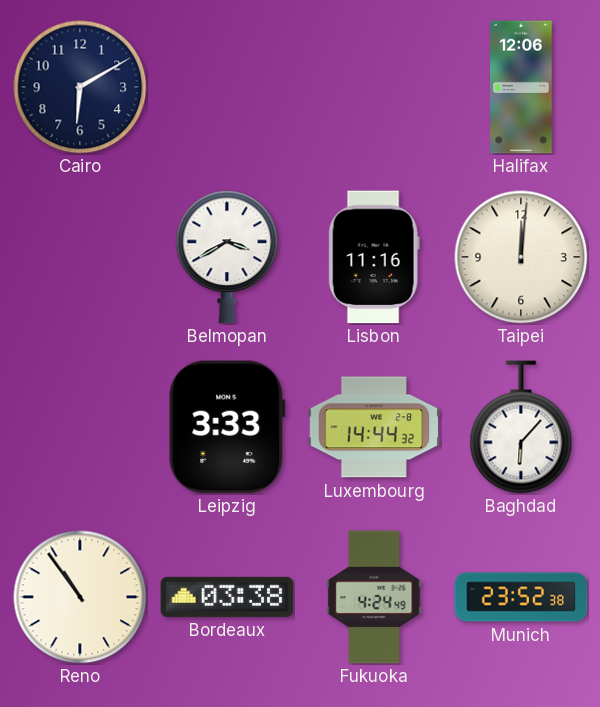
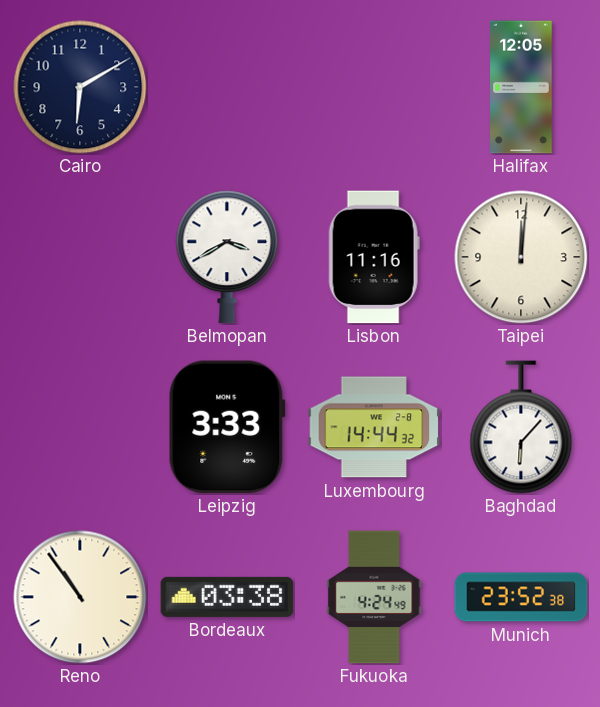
Halifax: 12:06 -> 12:05 (521, 87)
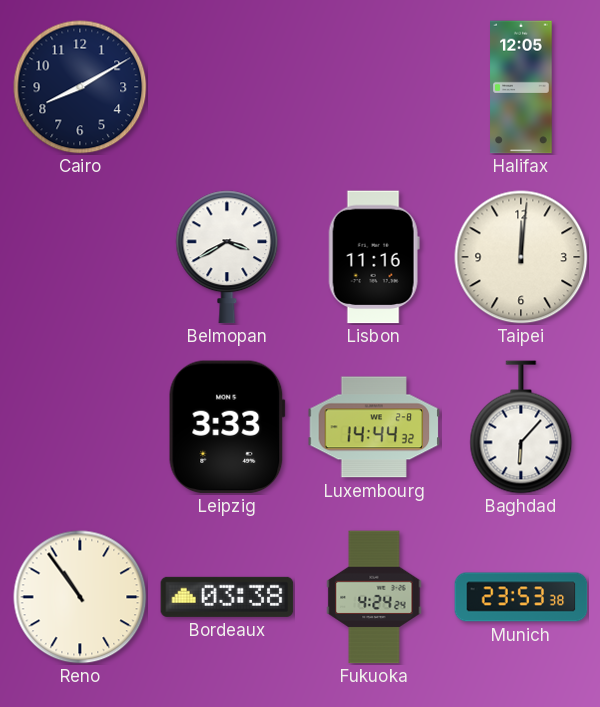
Cairo: 6:10 -> 8:10 (80, 87)
Fukuoka: 4:24:49 -> 4:24:24 (374, 597)
Munich: 23:52 -> 23:53 (521, 597)
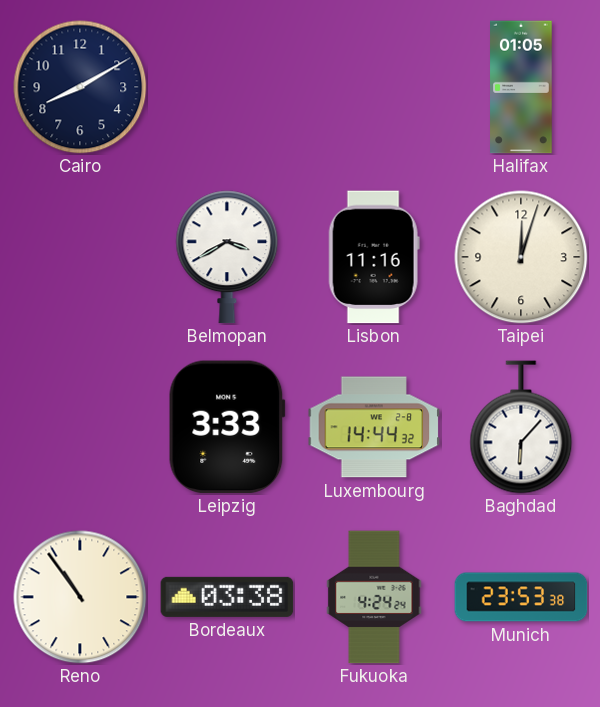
Halifax: 12:05 -> 01:05 (521, 87)
Taipei: 12:01 -> 12:03 (521, 257)
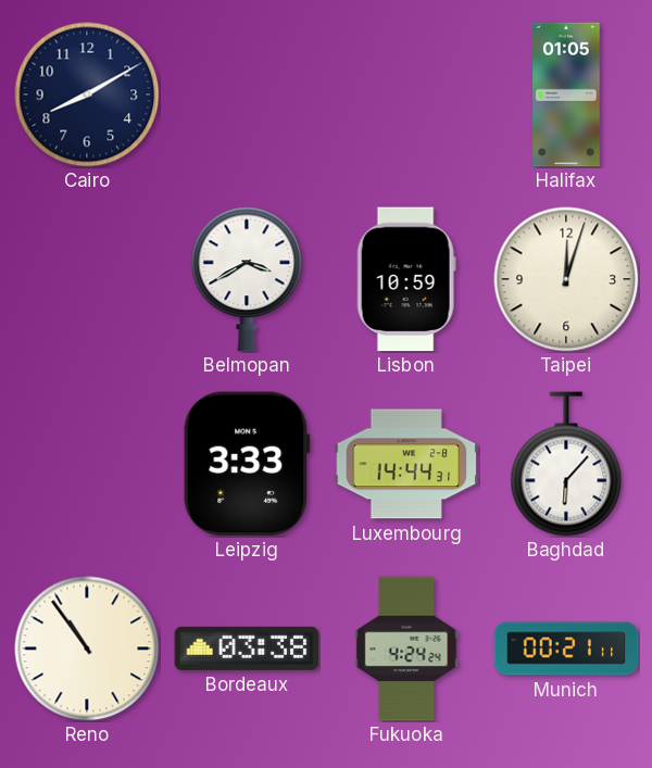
Lisbon: 11:16 -> 10:59 (406, 279)
Luxembourg: 14:44:32 -> 14:44:31 (406, 464)
Munich: 23:53 -> 00:21 (566, 649)
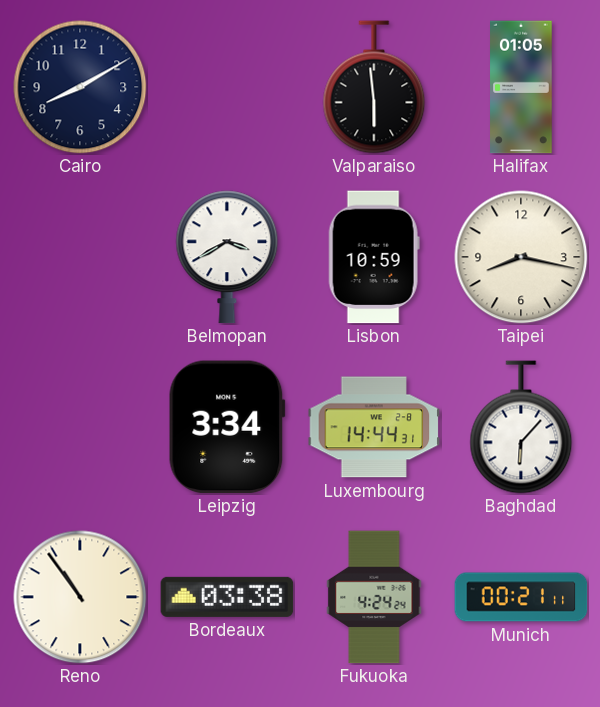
Valparaiso: none -> 5:59 (374, 87)
Taipei: 12:03 -> 8:17 (521, 257)
Leipzig: 3:33 -> 3:34 (227, 427)
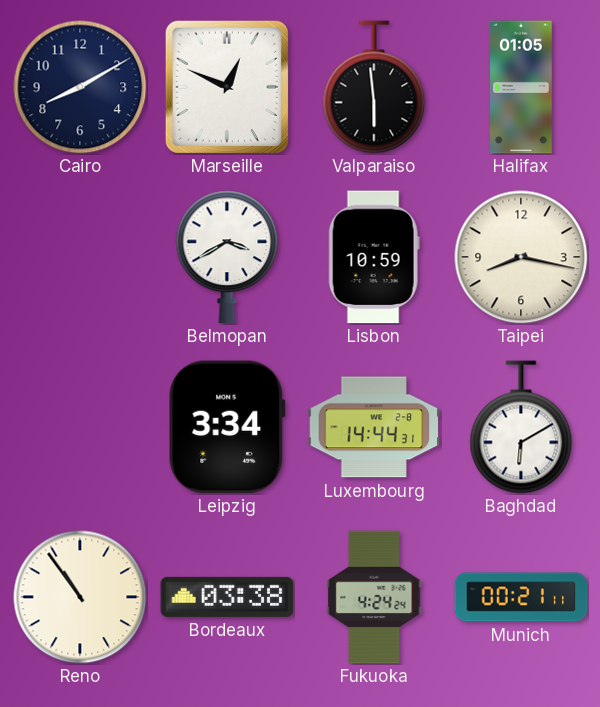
Marseille: none -> 12:49 (227, 87)
Baghdad: 6:07 -> 6:10 (521, 427)
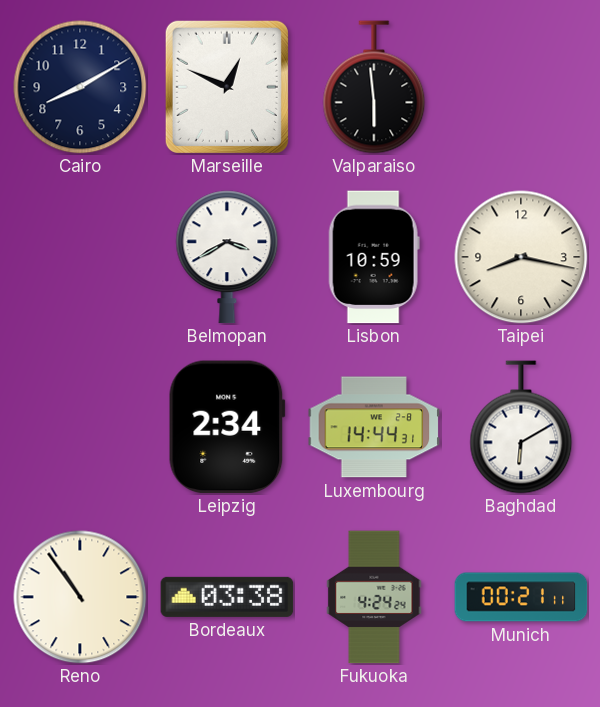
Halifax: 01:05 -> none (521, 87)
Leipzig: 3:34 -> 2:34 (227, 427)
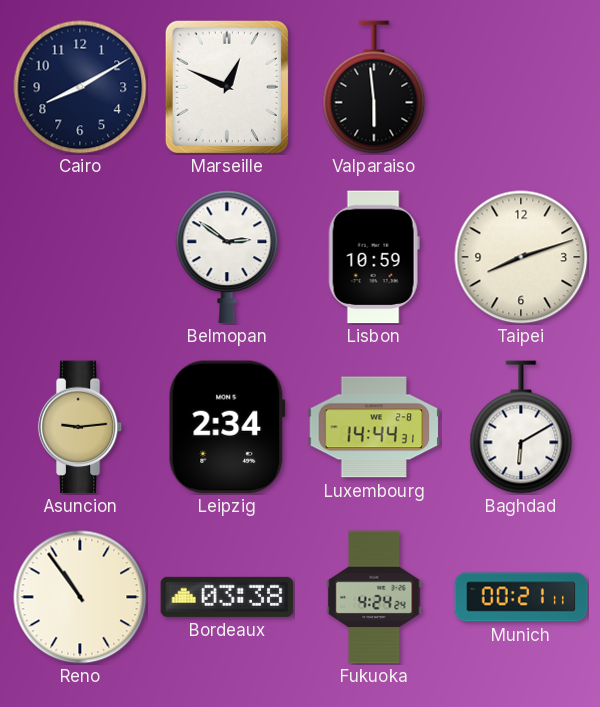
Belmopan: 3:40 -> 2:51 (227, 257)
Taipei: 8:17 -> 8:12 (521, 257)
Asuncion: none -> 9:14 (80, 427)
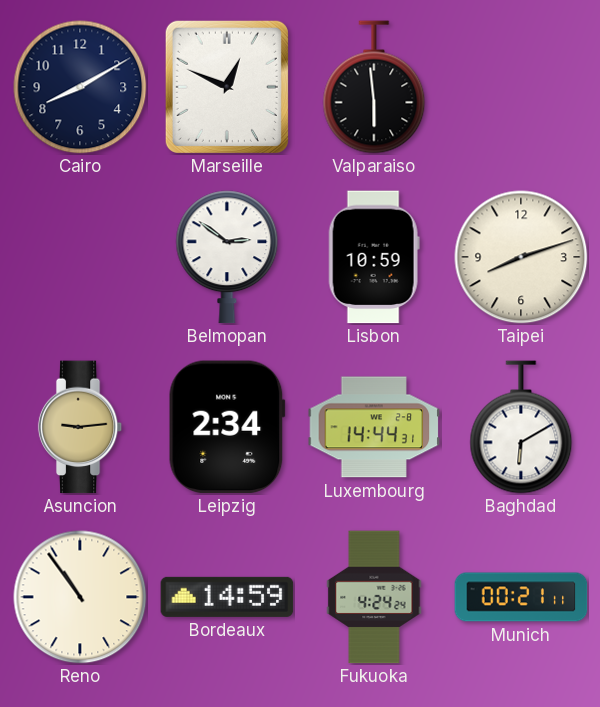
Bordeaux: 03:38 -> 14:59 (227, 597)
